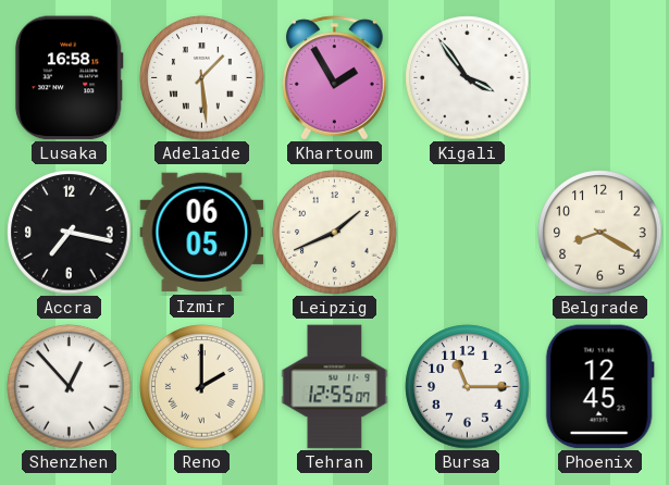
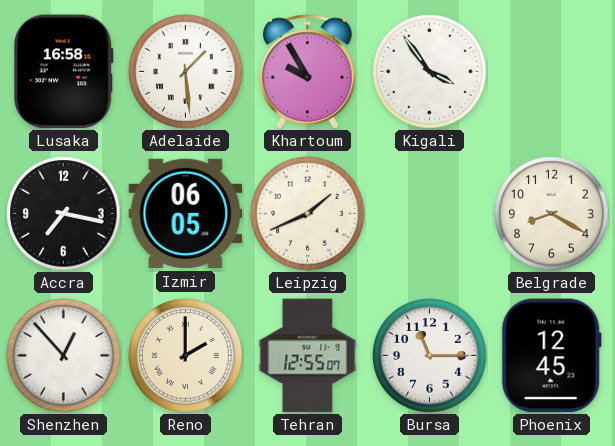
Khartoum: 1:55 -> 9:55 (308, 72)
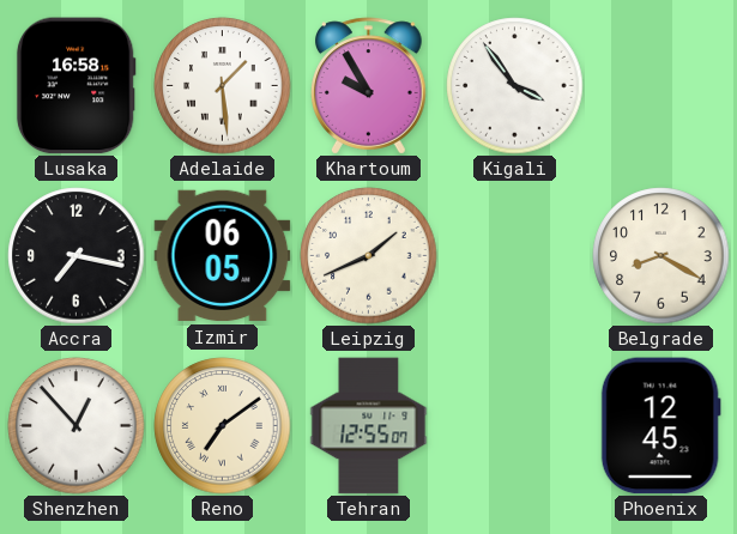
Reno: 2:00 -> 7:09 (223, 426)
Bursa: 11:15 -> none (430, 356)
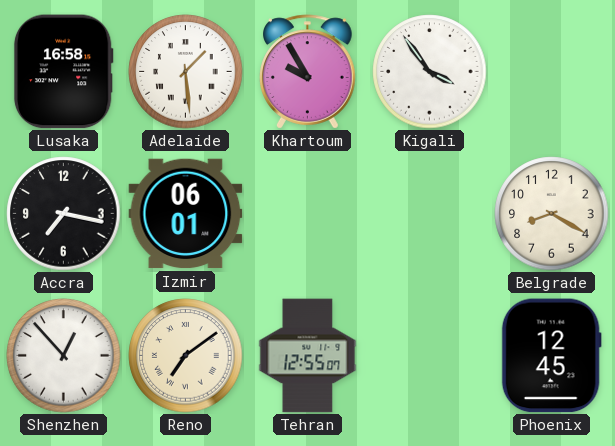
Izmir: 06:05 -> 06:01 (186, 214)
Leipzig: 1:41 -> none (369, 256)
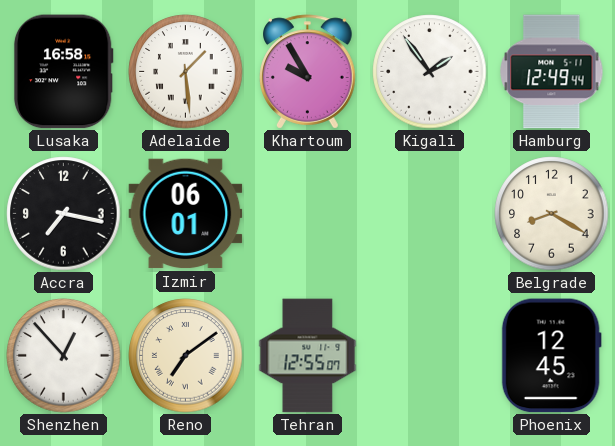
Kigali: 3:54 -> 1:54 (430, 72)
Hamburg: none -> 12:49 (552, 72)
